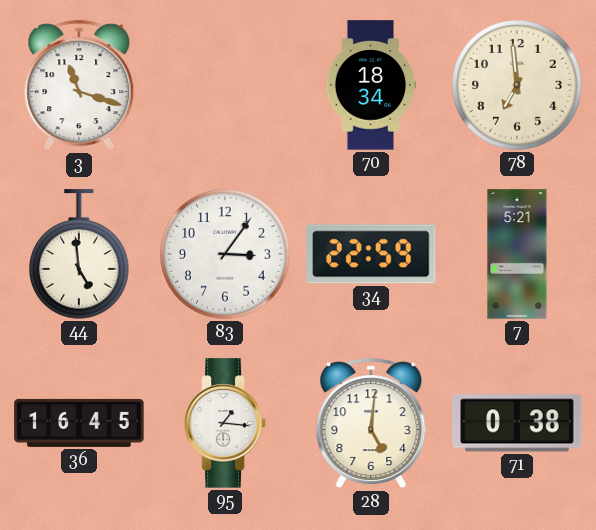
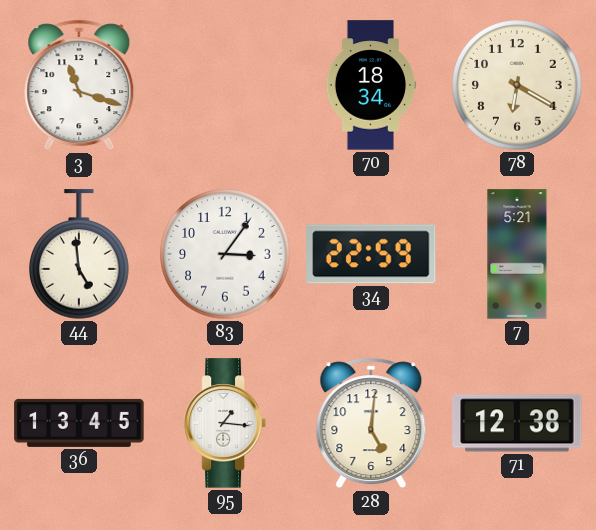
78: 6:59 -> 6:20 (517, 85)
36: 16:45 -> 13:45 (79, 423)
71: 0:38 -> 12:38 (517, 423)
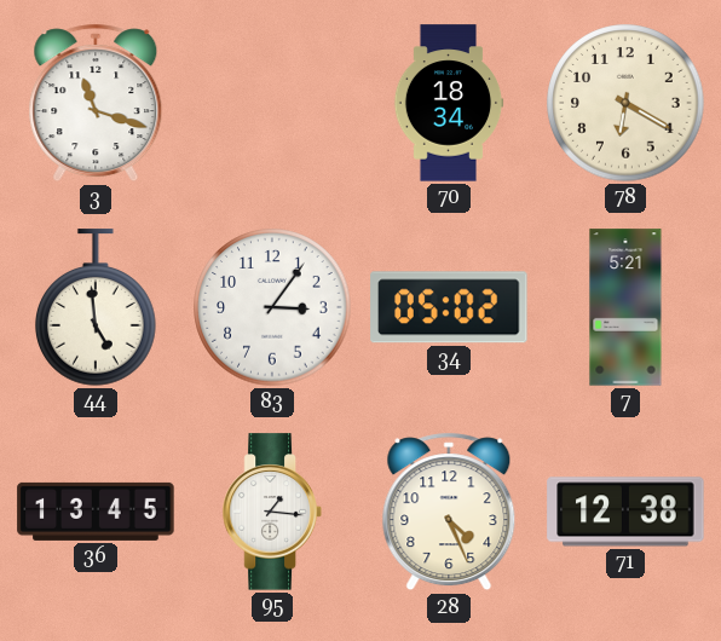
34: 22:59 -> 05:02 (449, 307)
28: 5:01 -> 4:26 (449, 512)
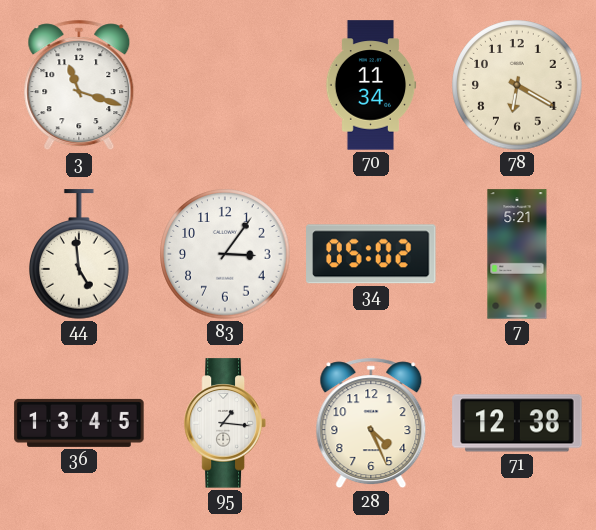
70: 18:34 -> 11:34 (371, 85)
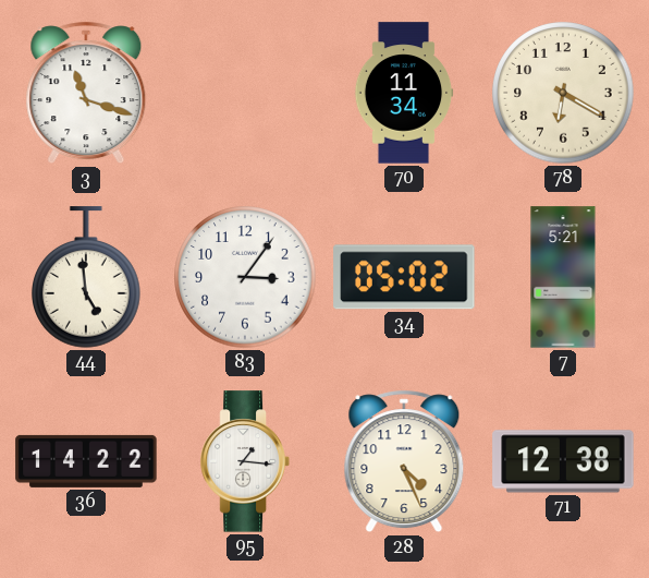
36: 13:45 -> 14:22 (86, 461)
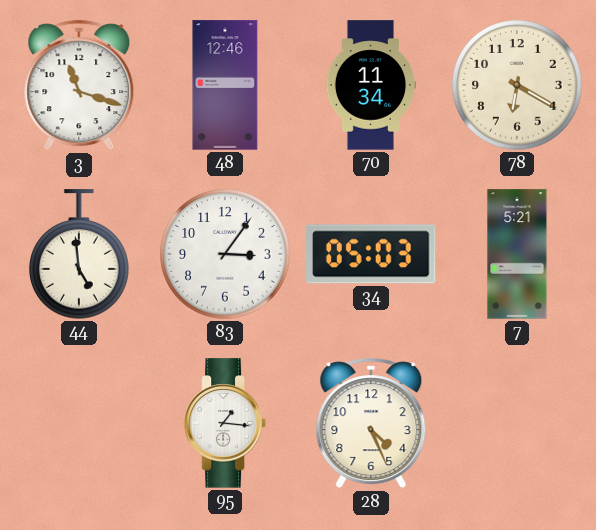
48: none -> 12:46 (225, 85)
34: 05:02 -> 05:03 (371, 254)
36: 14:22 -> none (86, 461)
71: 12:38 -> none (563, 461)
